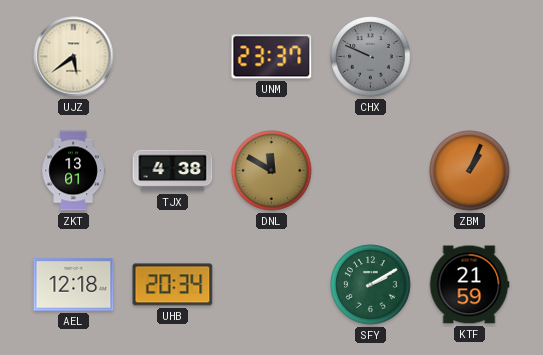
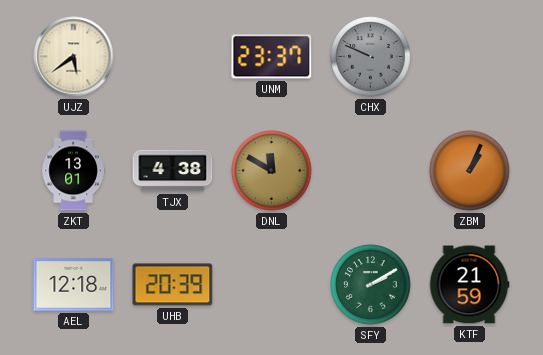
UHB: 20:34 -> 20:39 (173, 285)
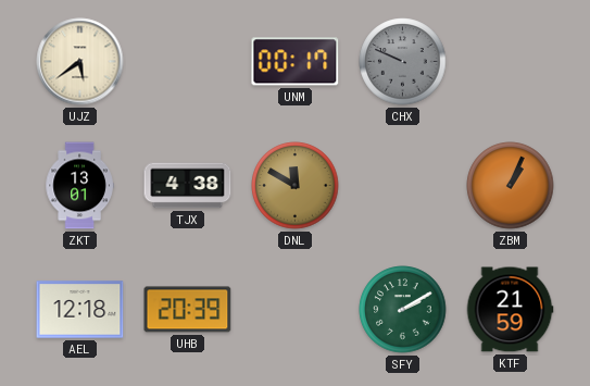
UNM: 23:37 -> 00:17 (296, 62)
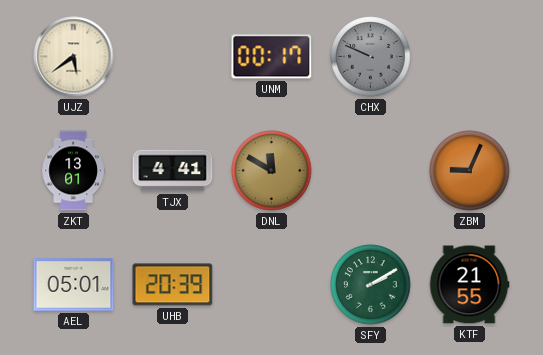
TJX: 4:38 -> 4:41 (173, 171)
ZBM: 1:04 -> 9:04 (470, 171)
AEL: 12:18 -> 05:01 (74, 285)
KTF: 21:59 -> 21:55 (469, 285)
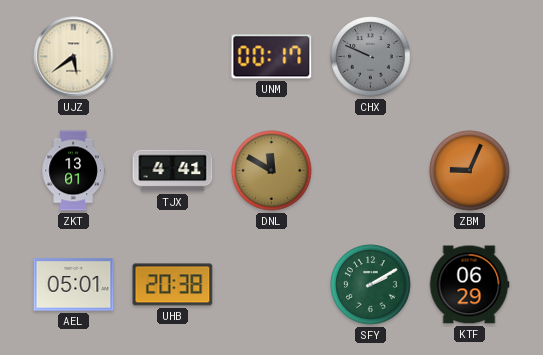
UHB: 20:39 -> 20:38 (173, 285)
KTF: 21:55 -> 06:29 (469, 285)
